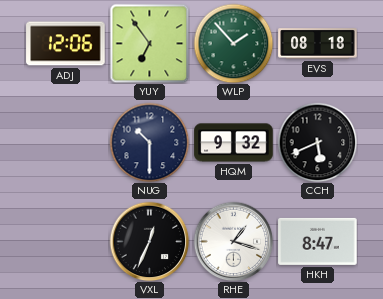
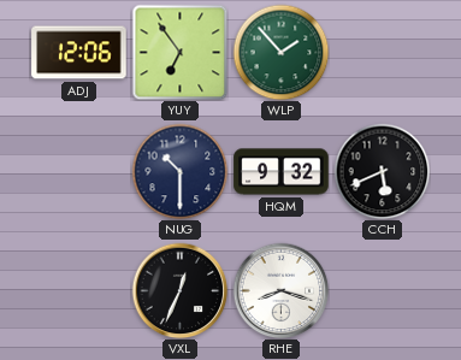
EVS: 08:18 -> none (318, 44)
RHE: 1:18 -> 8:18 (280, 290)
HKH: 8:47 -> none (318, 241)
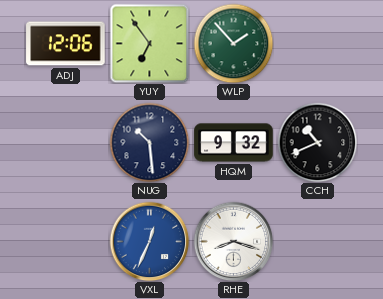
NUG: 10:30 -> 10:29 (149, 142)
CCH: 5:41 -> 10:41 (317, 142)
VXL dial: black -> blue (149, 241)
